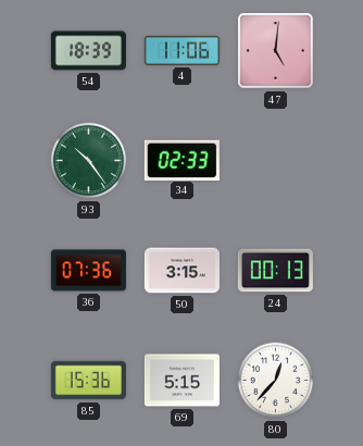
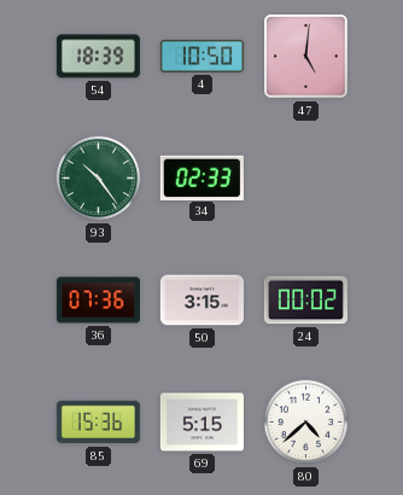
4: 11:06 -> 10:50 (201, 56)
24: 00:13 -> 00:02 (305, 301)
80: 12:37 -> 4:38 (306, 423)
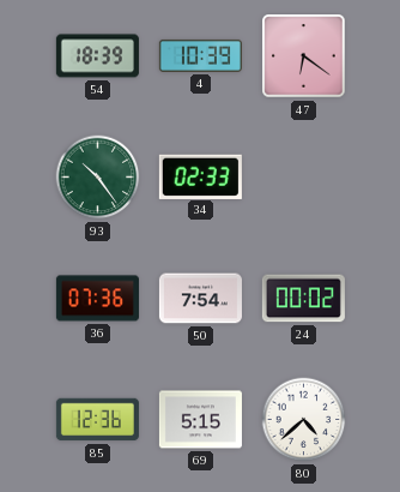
4: 10:50 -> 10:39 (200, 55)
47: 5:01 -> 6:21 (304, 56)
50: 3:15 -> 7:54 (200, 299)
85: 15:36 -> 12:36 (97, 420)
